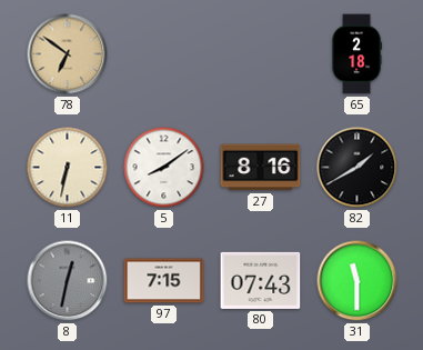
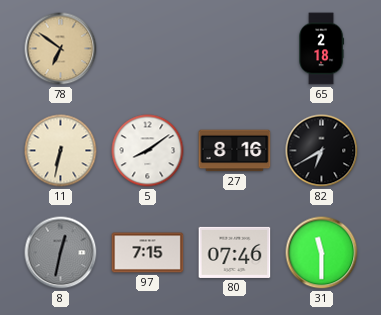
82: 1:40 -> 6:40 (322, 151)
80: 07:43 -> 07:46 (235, 252)
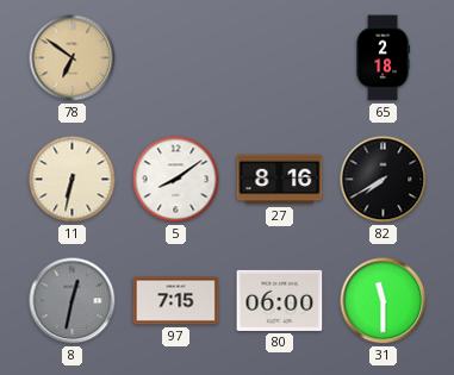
82: 6:40 -> 7:40 (384, 180)
80: 07:46 -> 06:00 (280, 300)
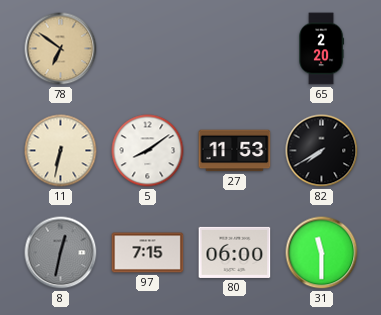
65: 2:18 -> 2:20 (322, 49)
27: 8:16 -> 11:53 (235, 151)
